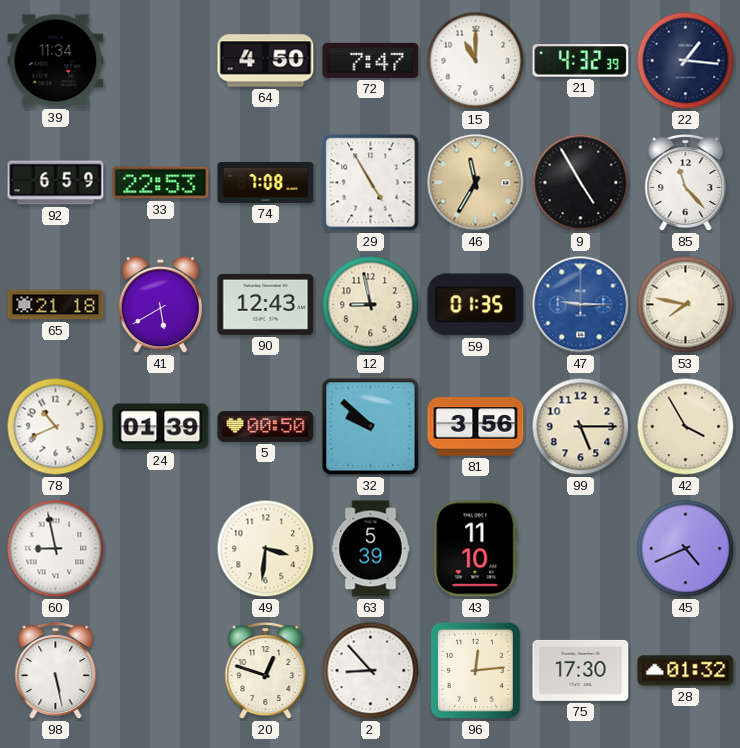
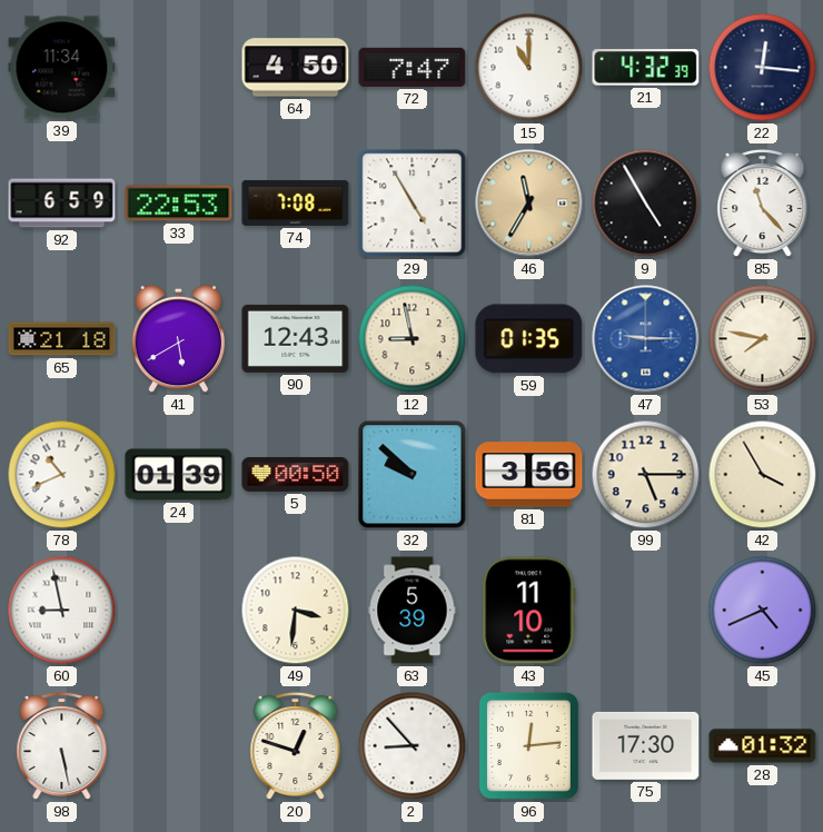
22: 1:16 -> 12:16 (763, 68)
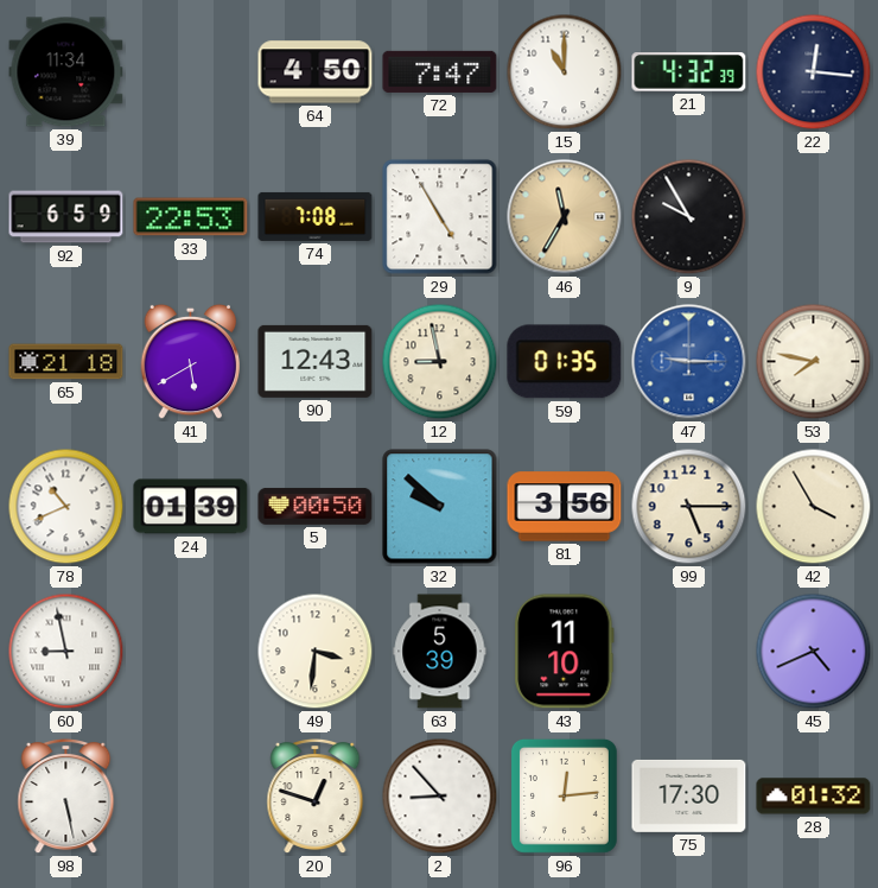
9: 4:55 -> 9:55 (689, 217)
85: 11:23 -> none (763, 204)
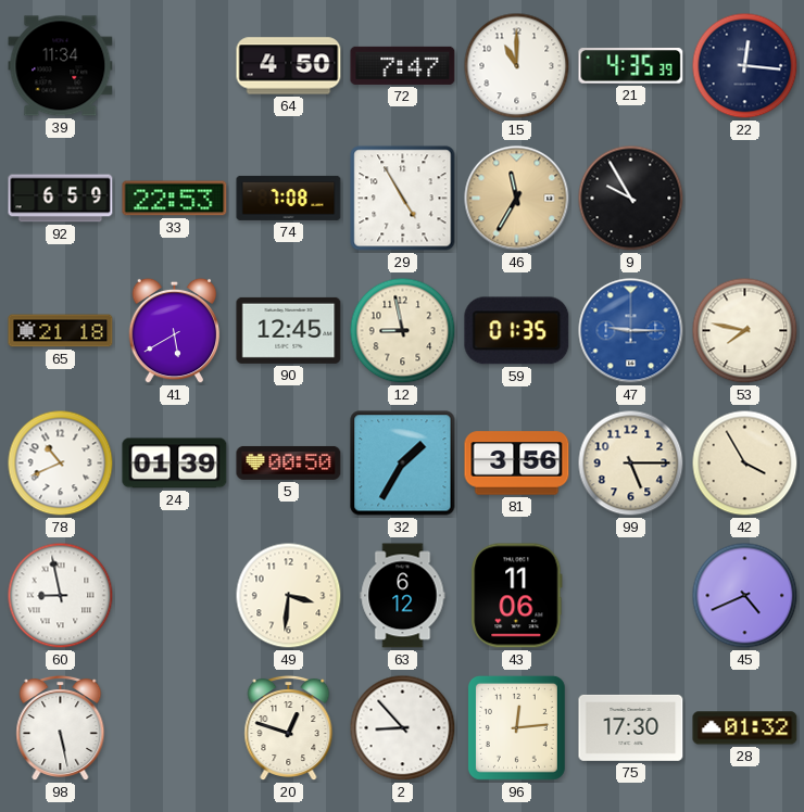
21: 4:32 -> 4:35 (631, 66)
90: 12:43 -> 12:45 (289, 330)
32: 9:52 -> 1:35 (403, 464)
63: 5:39 -> 6:12 (403, 596)
43: 11:10 -> 11:06 (517, 596)
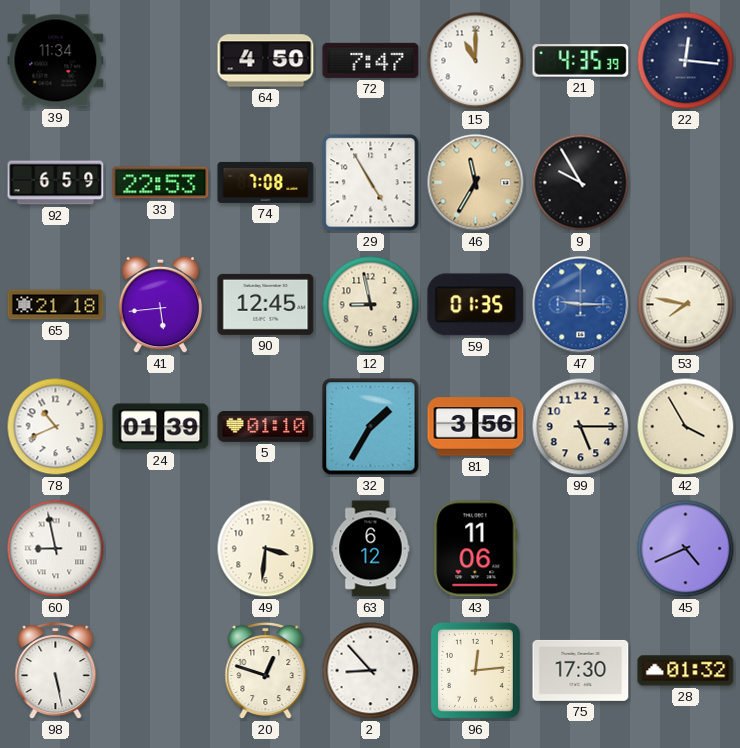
41: 5:40 -> 5:44 (161, 305)
5: 00:50 -> 01:10 (266, 426)
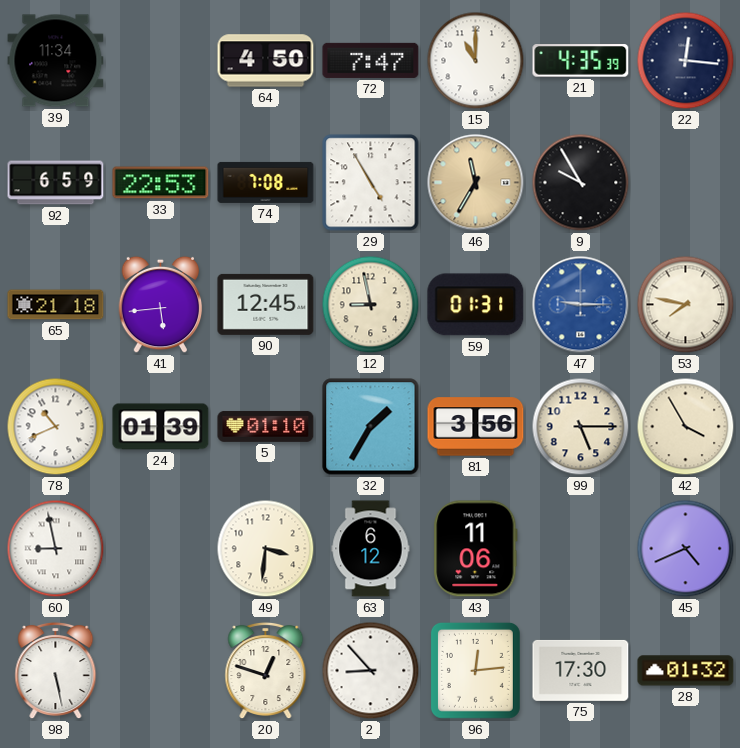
59: 01:35 -> 01:31 (476, 305)
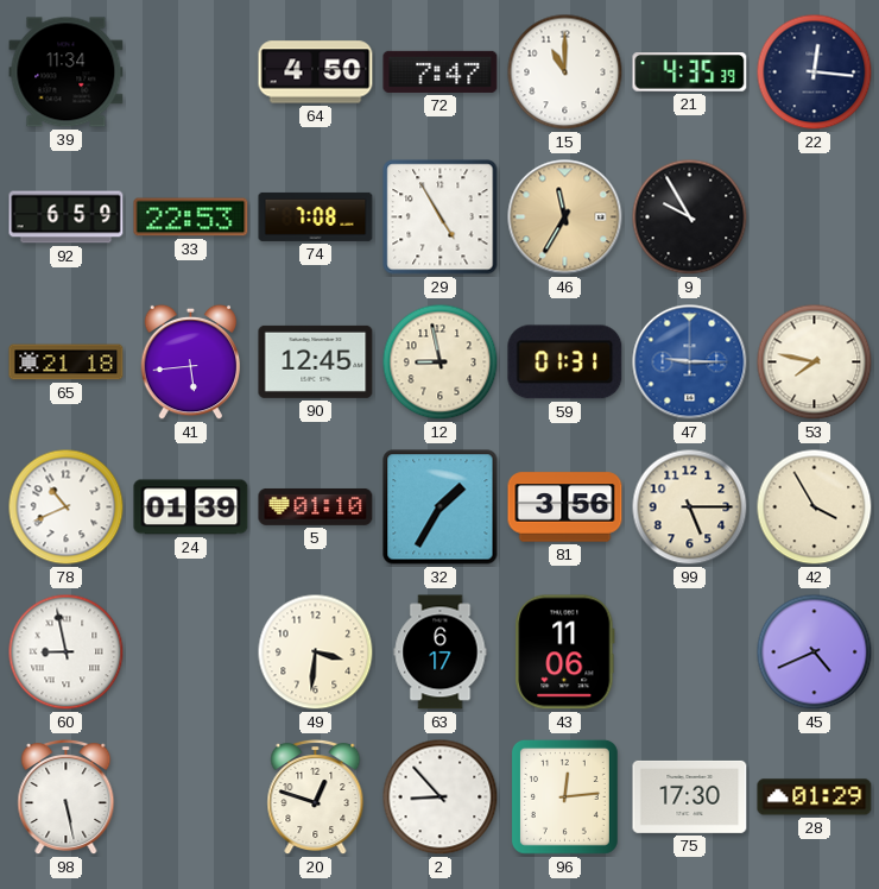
63: 6:12 -> 6:17 (441, 652)
28: 01:32 -> 01:29 (815, 797)
